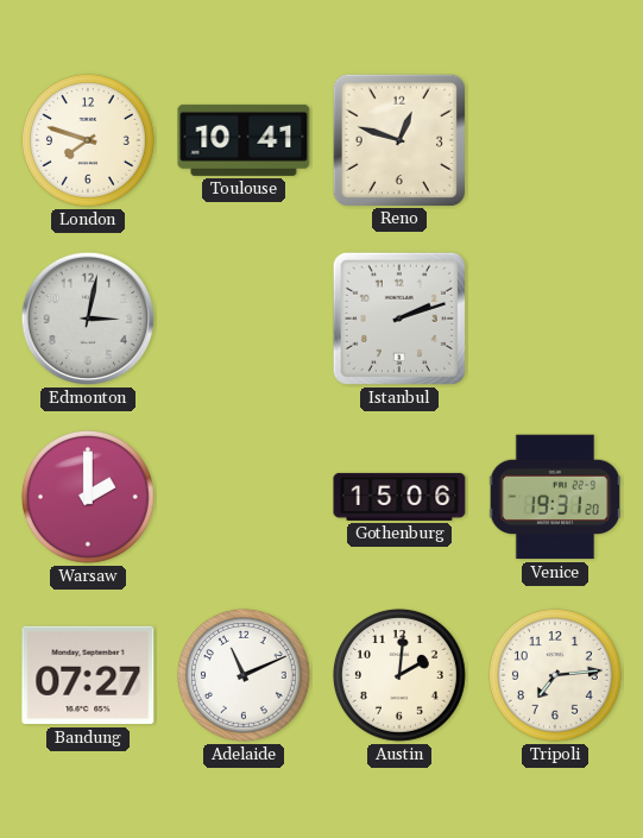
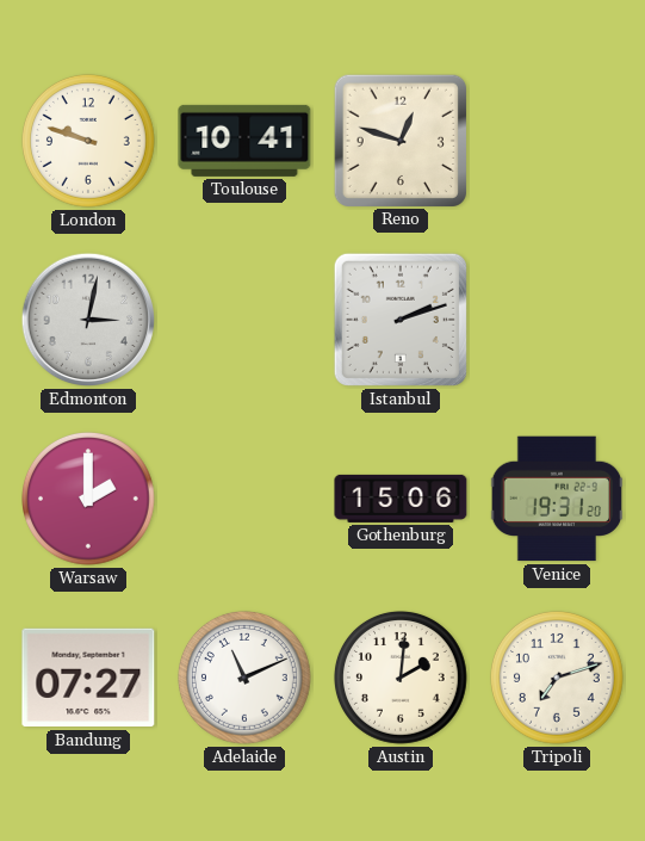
London: 7:48 -> 9:48 (88, 141)
Tripoli: 7:14 -> 7:12 (557, 678)
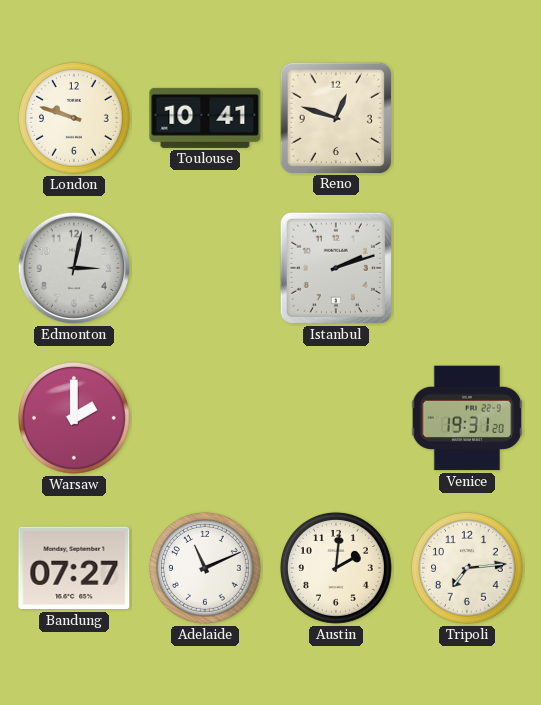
Gothenburg: 15:06 -> none (401, 499)
Tripoli: 7:12 -> 7:14 (467, 568)
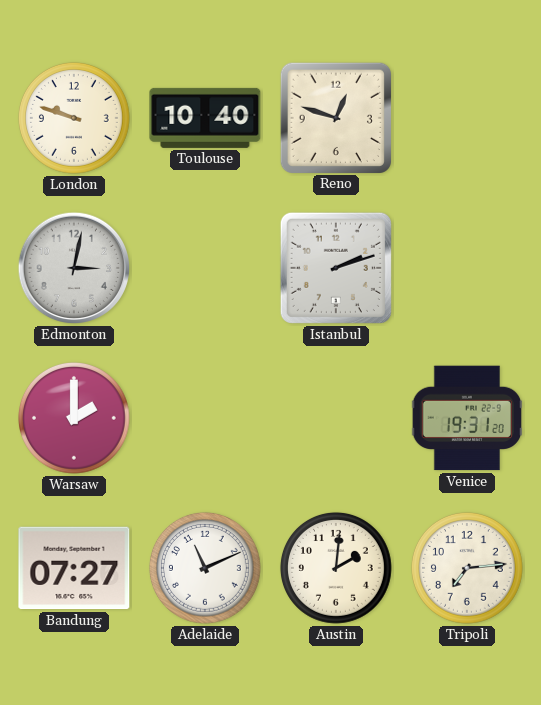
Toulouse: 10:41 -> 10:40 (205, 118)
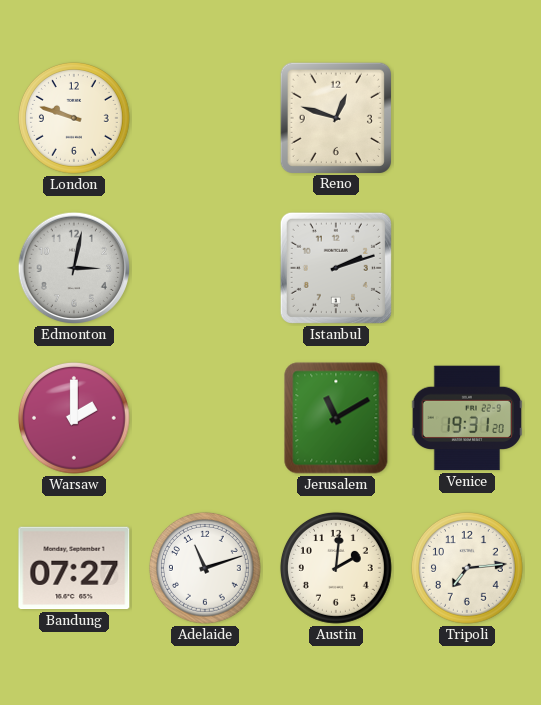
Toulouse: 10:40 -> none (205, 118)
Jerusalem: none -> 11:10 (336, 418)
Adelaide: 11:11 -> 11:12 (205, 568)
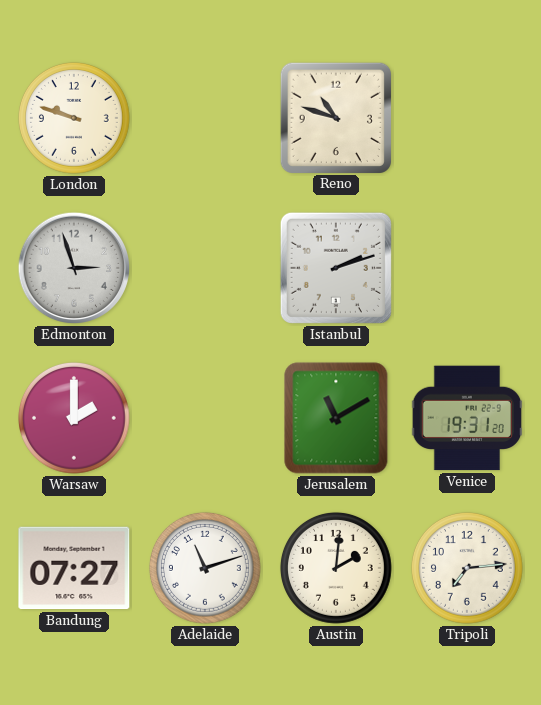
Reno: 12:48 -> 10:48 (335, 117)
Edmonton: 3:02 -> 2:57 (74, 268)
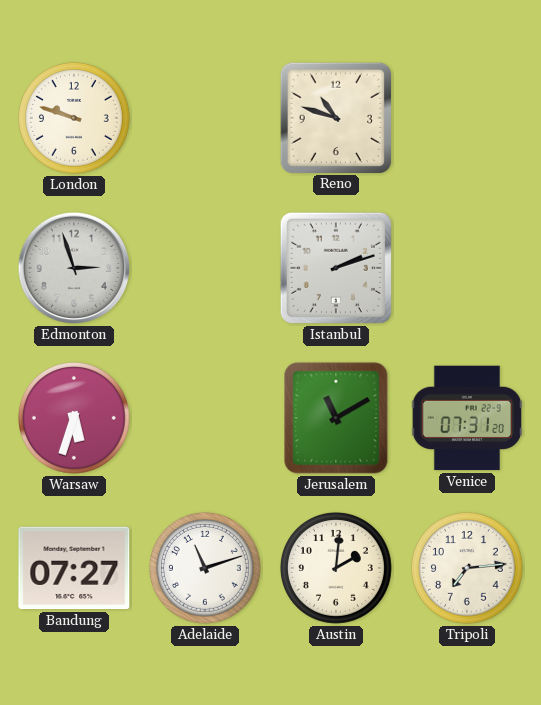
Warsaw: 2:00 -> 5:33 (74, 418)
Venice: 19:31 -> 07:31 (467, 418)
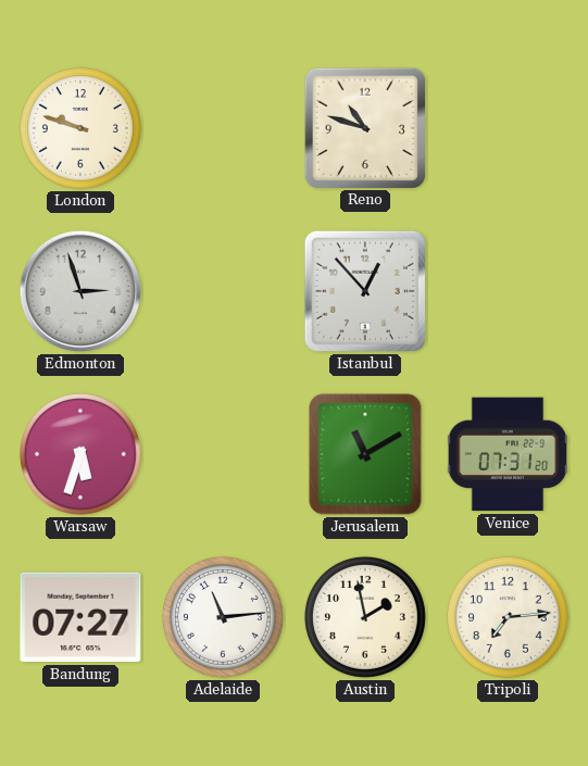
Istanbul: 2:12 -> 12:53 (365, 291)
Adelaide: 11:12 -> 11:14 (223, 617)
Austin: 2:01 -> 1:58 (365, 617)
